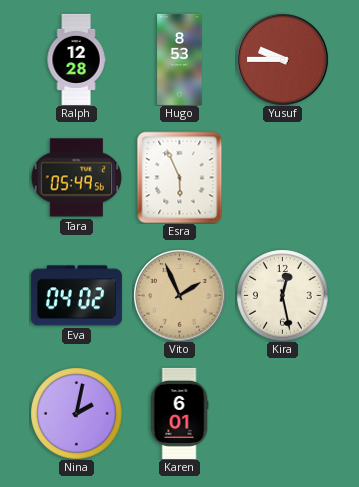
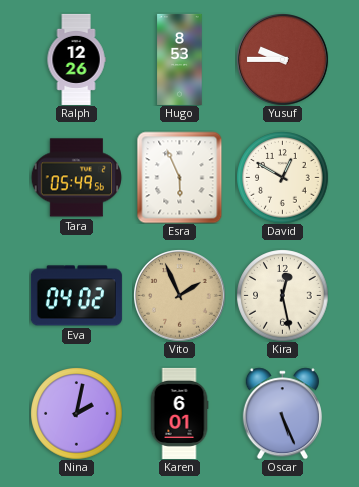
Ralph: 12:28 -> 12:26 (76, 59)
David: none -> 12:50 (282, 177)
Oscar: none -> 5:26 (282, 413)
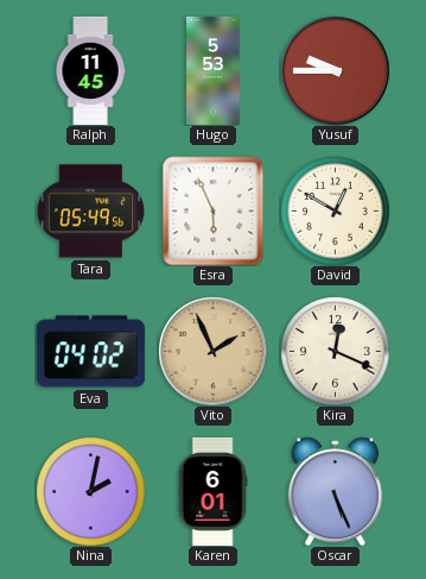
Ralph: 12:26 -> 11:45 (90, 70)
Hugo: 8:53 -> 5:53 (214, 70)
Kira: 12:28 -> 12:19 (335, 351)
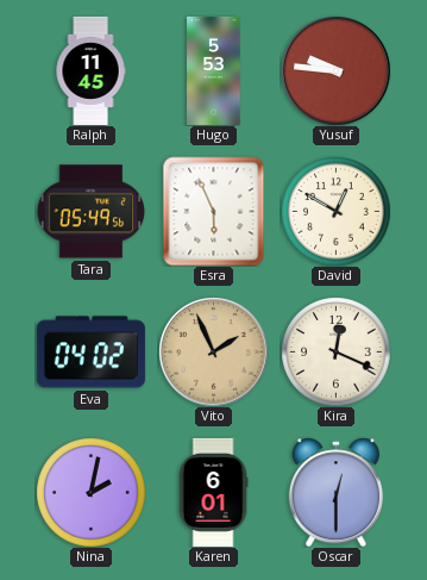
Yusuf: 9:45 -> 9:46 (337, 71)
Oscar: 5:26 -> 12:30 (335, 492)
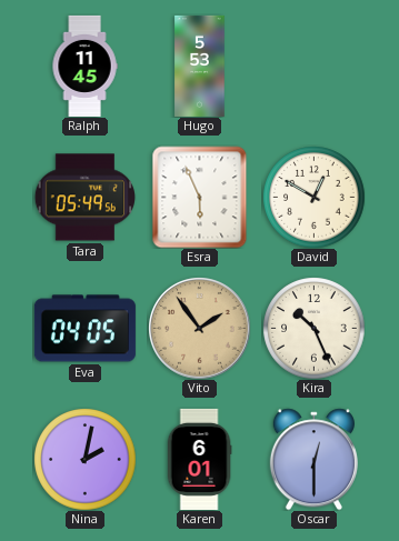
Yusuf: 9:46 -> none (337, 71)
Eva: 04:02 -> 04:05 (84, 329)
Vito: 1:56 -> 1:54 (200, 329)
Kira: 12:19 -> 10:26 (313, 328)
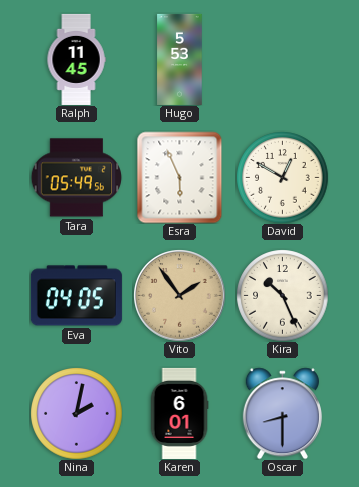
Oscar: 12:30 -> 8:30 (282, 413)
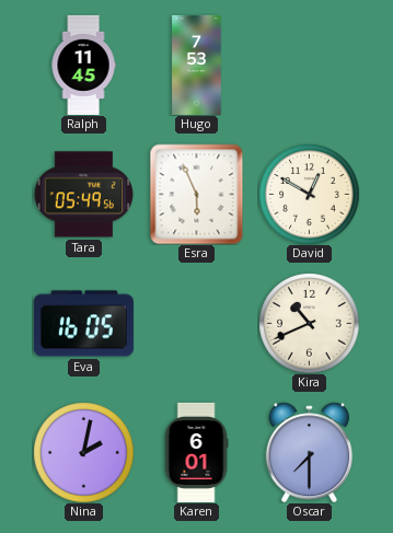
Hugo: 5:53 -> 7:53 (197, 65)
Eva: 04:05 -> 16:05 (83, 324)
Vito: 1:54 -> none (180, 296)
Kira: 10:26 -> 10:41 (309, 323)
Oscar: 8:30 -> 7:30 (309, 452)
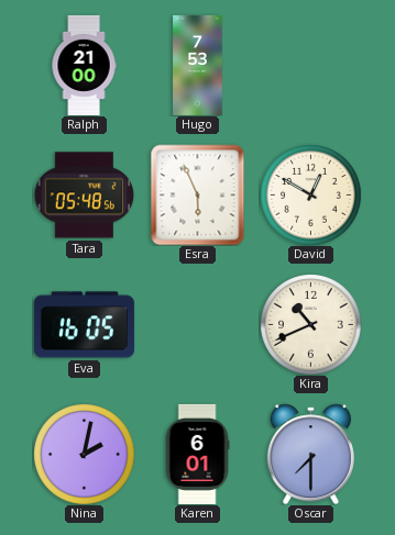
Ralph: 11:45 -> 21:00 (84, 65)
Tara: 05:49 -> 05:48 (84, 196)
